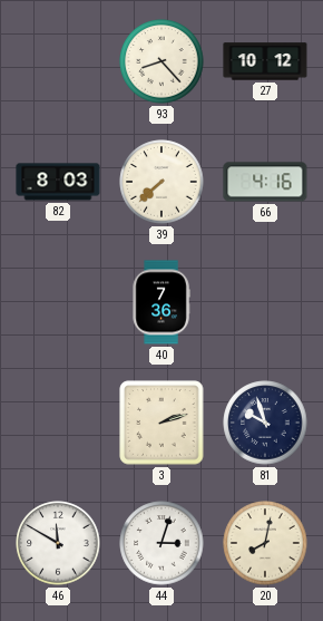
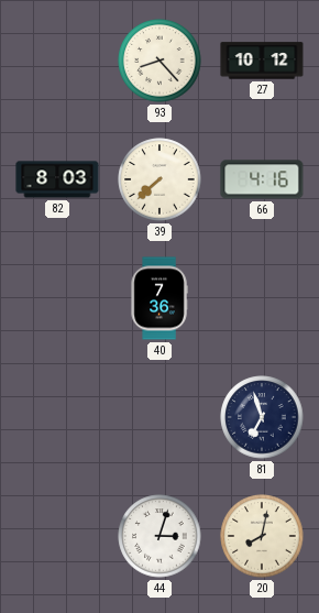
3: 2:12 -> none (161, 423)
81: 9:57 -> 6:57 (262, 417)
46: 11:50 -> none (58, 543)
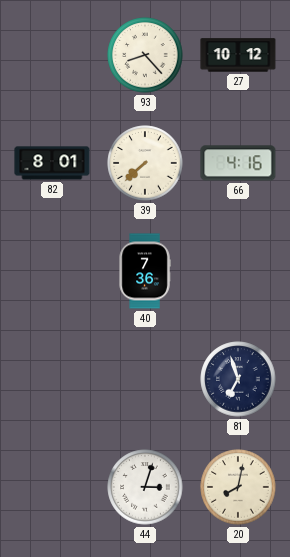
82: 8:03 -> 8:01 (52, 163)
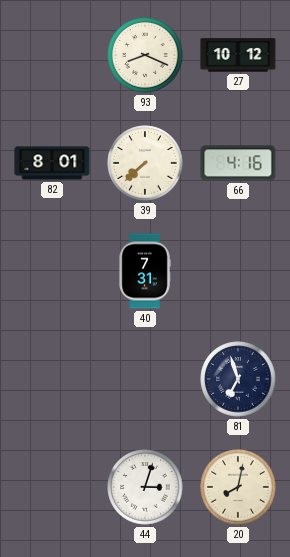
93: 8:23 -> 8:19 (145, 55)
40: 7:36 -> 7:31 (145, 271)
